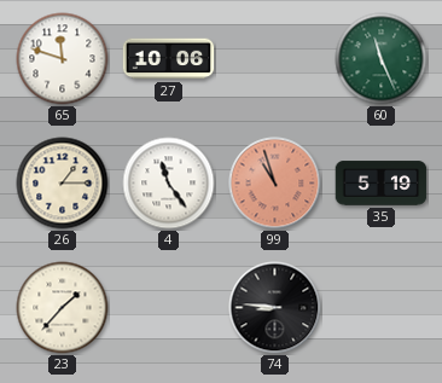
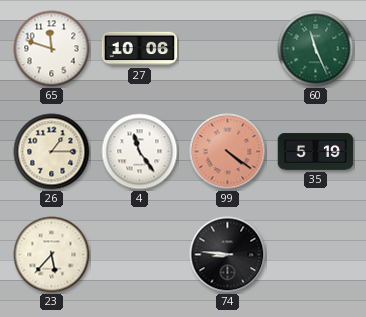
99: 10:57 -> 4:21 (228, 152)
23: 1:37 -> 5:37 (52, 255)
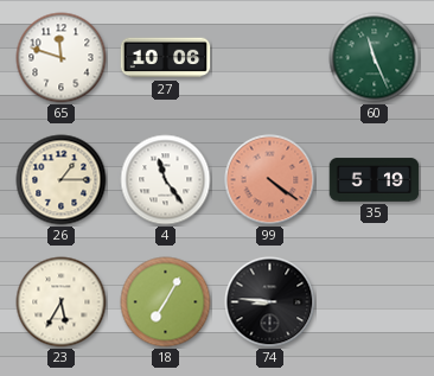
23: 5:37 -> 5:35 (62, 302)
18: none -> 7:05 (166, 302)
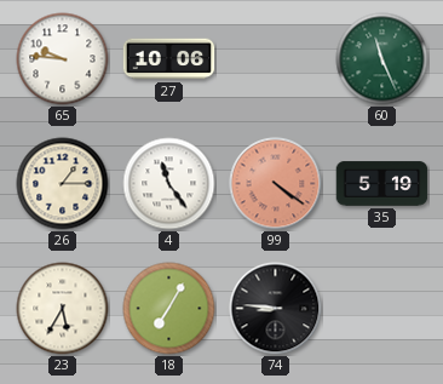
65: 11:48 -> 9:46 (63, 59)
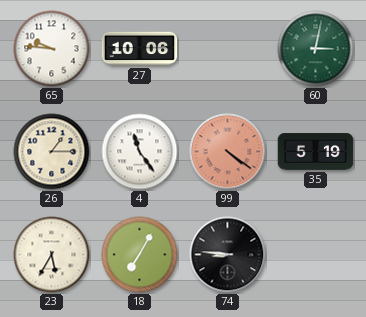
60: 11:26 -> 3:02 (316, 49)
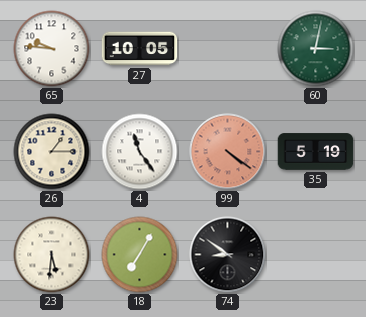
27: 10:06 -> 10:05 (140, 49)
23: 5:35 -> 5:31 (52, 255)
74: 8:46 -> 8:51 (228, 255)
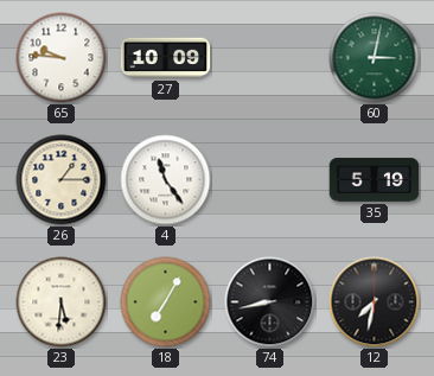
27: 10:05 -> 10:09 (166, 58)
99: 4:21 -> none (228, 152)
74: 8:51 -> 8:43 (270, 302)
12: none -> 7:32 (375, 302)
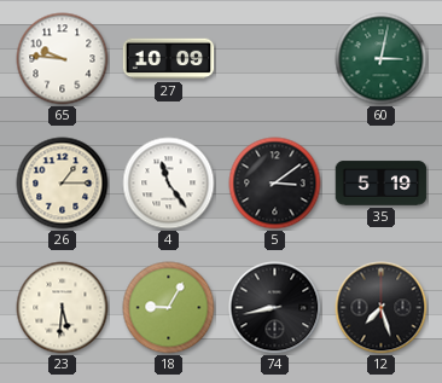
5: none -> 3:09 (275, 184)
18: 7:05 -> 9:05 (169, 308)
12: 7:32 -> 7:27 (382, 308)
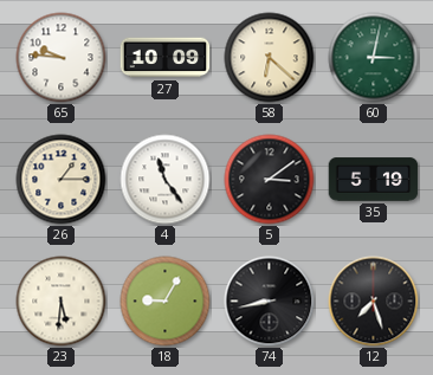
58: none -> 6:22 (270, 58)
